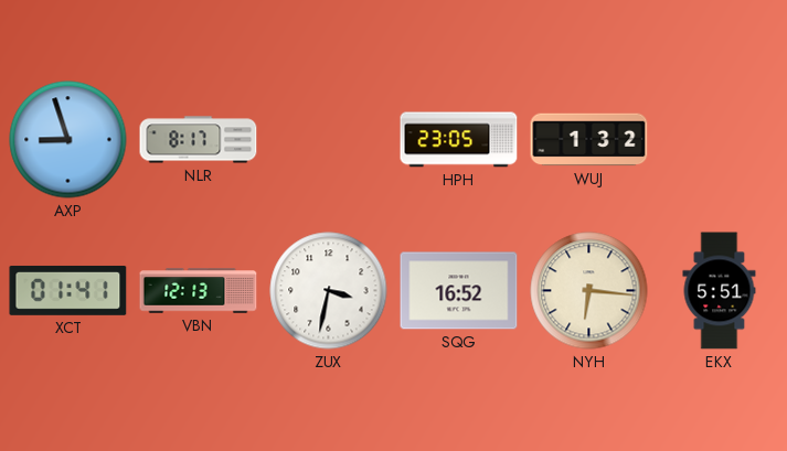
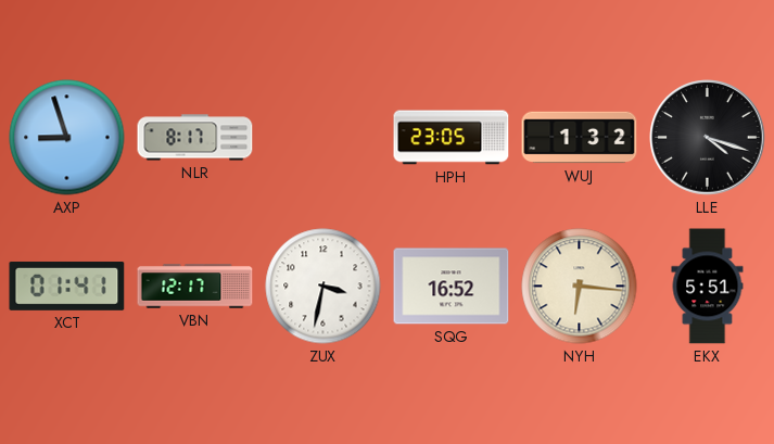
LLE: none -> 4:18 (708, 138)
VBN: 12:13 -> 12:17 (195, 287)
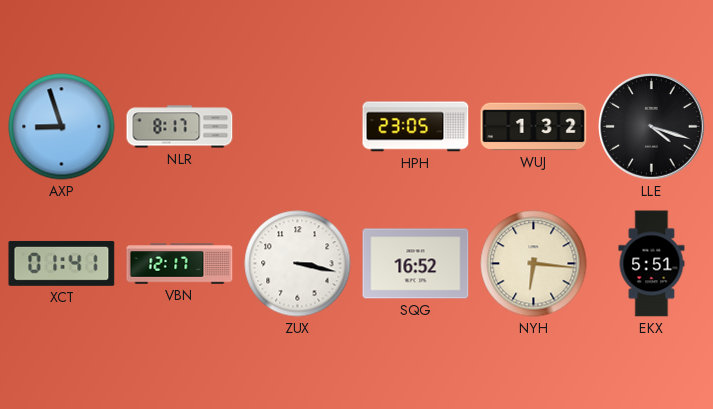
ZUX: 3:32 -> 3:17 (298, 264)
